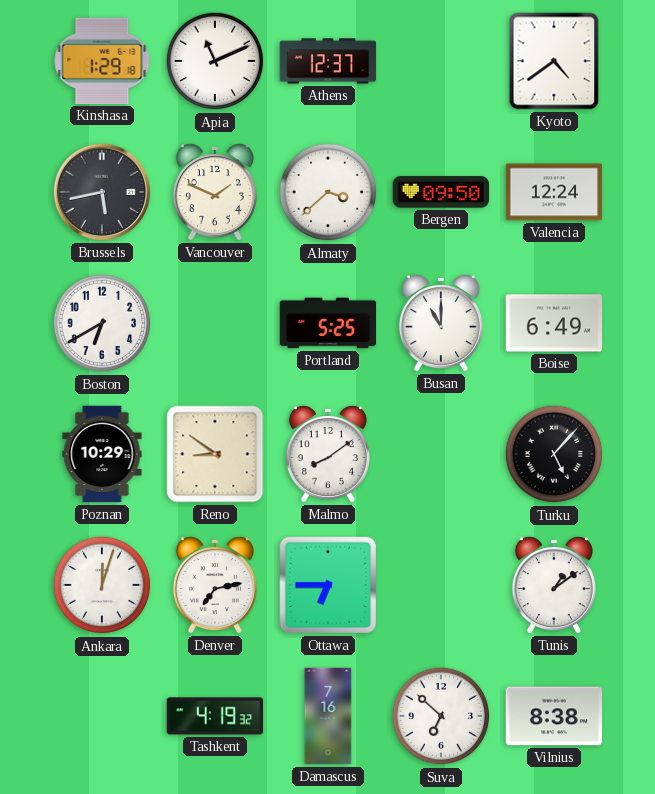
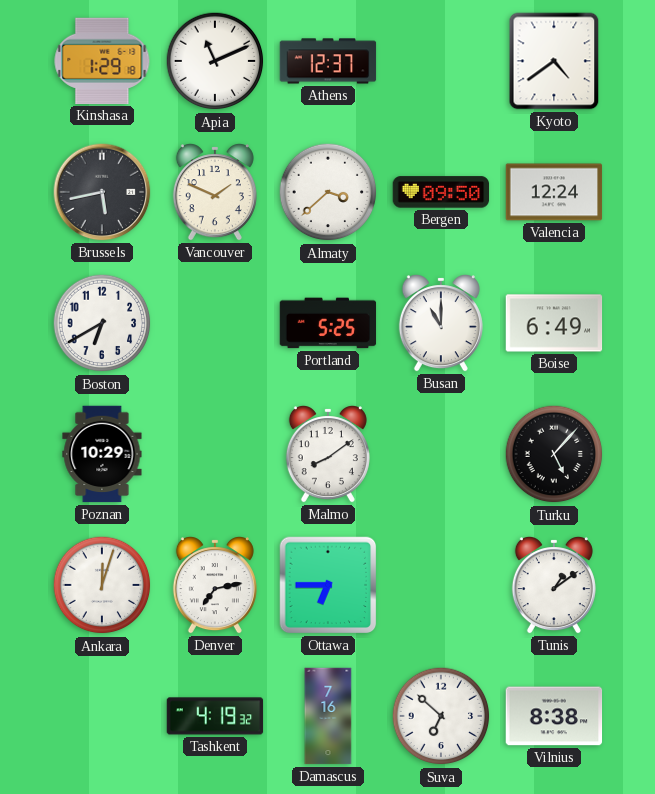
Reno: 8:51 -> none (215, 454)
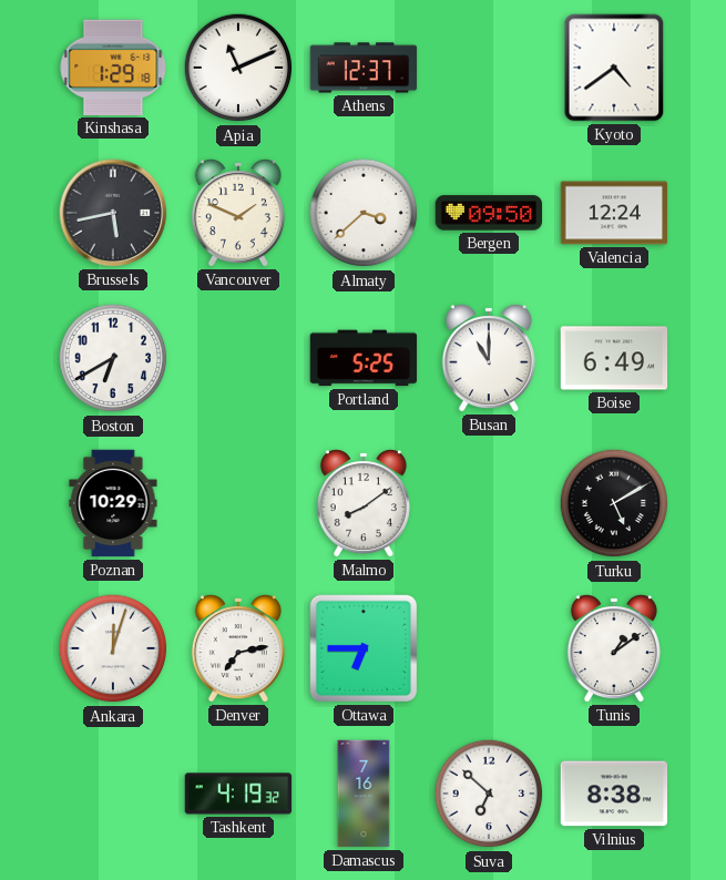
Turku: 5:07 -> 5:10 (614, 503)
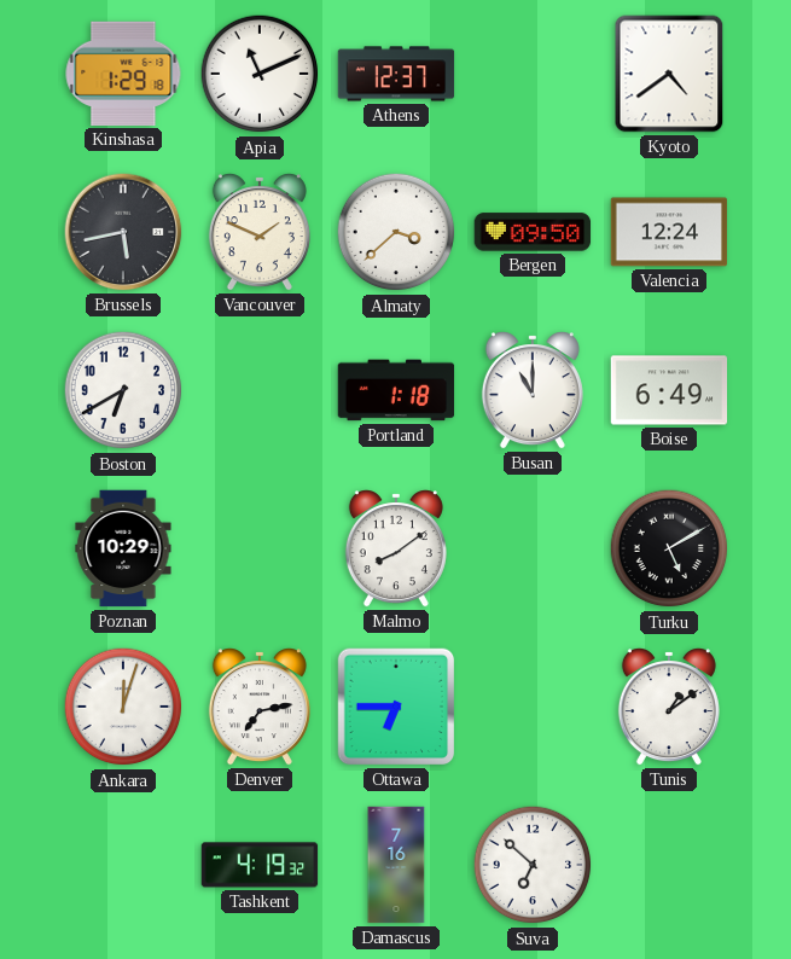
Portland: 5:25 -> 1:18 (396, 390)
Vilnius: 8:38 -> none (614, 794)
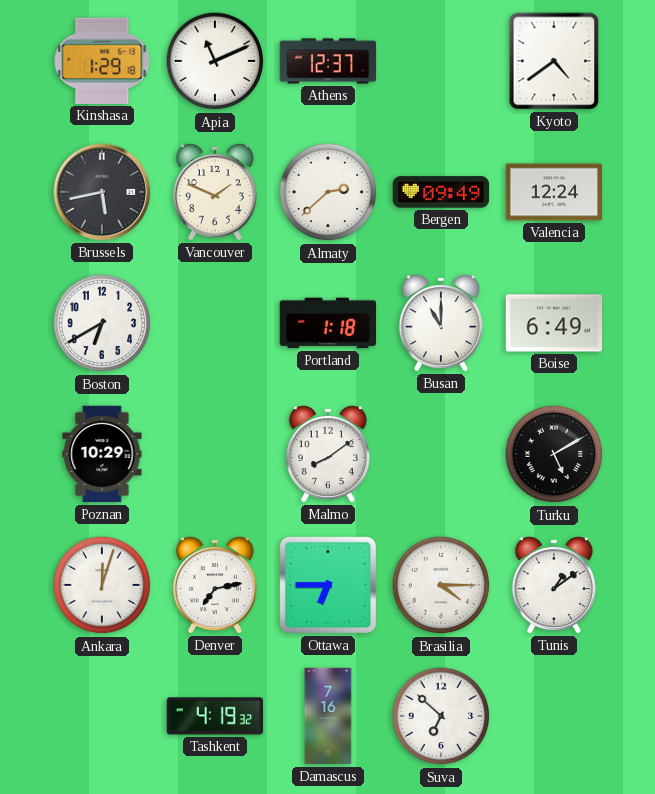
Almaty: 3:38 -> 2:38 (328, 192)
Bergen: 09:50 -> 09:49 (441, 192)
Brasilia: none -> 4:15 (441, 585)
